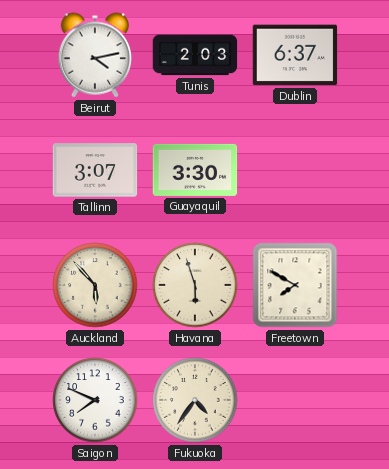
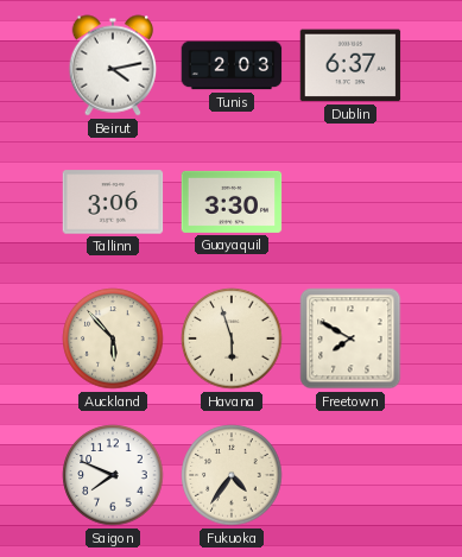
Tallinn: 3:07 -> 3:06 (113, 202)
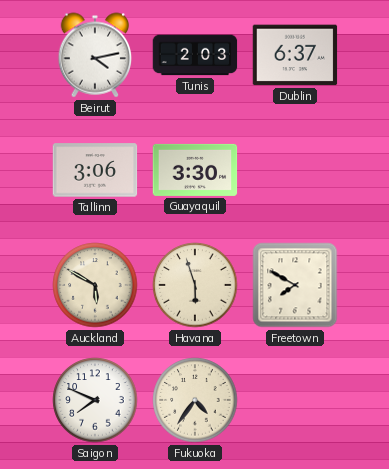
Auckland: 5:53 -> 5:50 (95, 285)
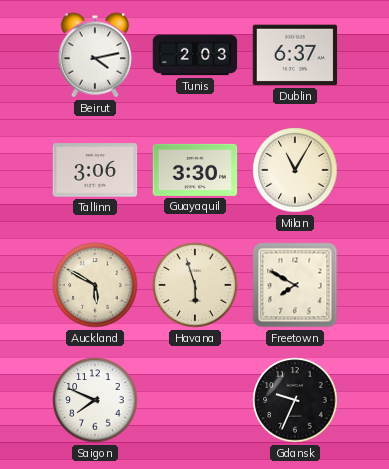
Milan: none -> 11:05 (295, 170)
Fukuoka: 4:36 -> none (195, 400)
Gdansk: none -> 9:34 (295, 400)
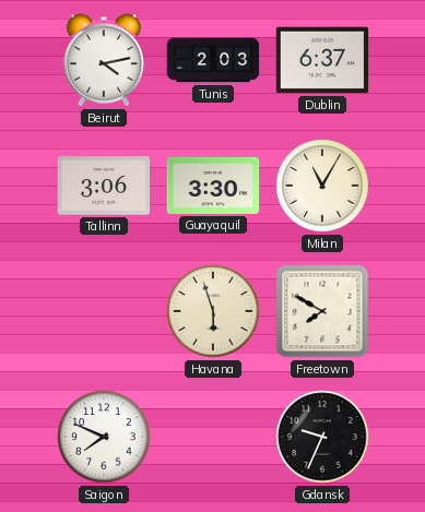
Auckland: 5:50 -> none (95, 285)
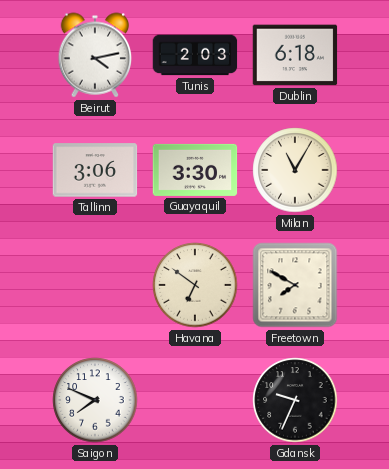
Dublin: 6:37 -> 6:18 (295, 55)
Havana: 5:57 -> 6:51 (195, 285)
